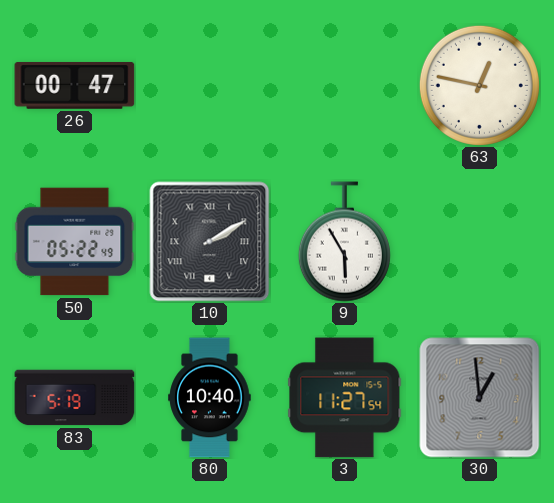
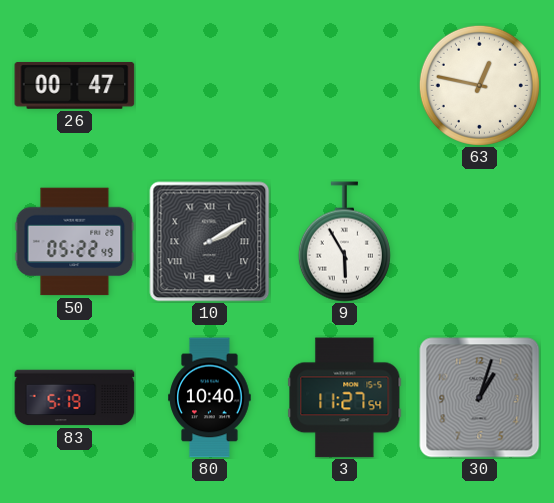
30: 12:59 -> 1:03 (480, 398)
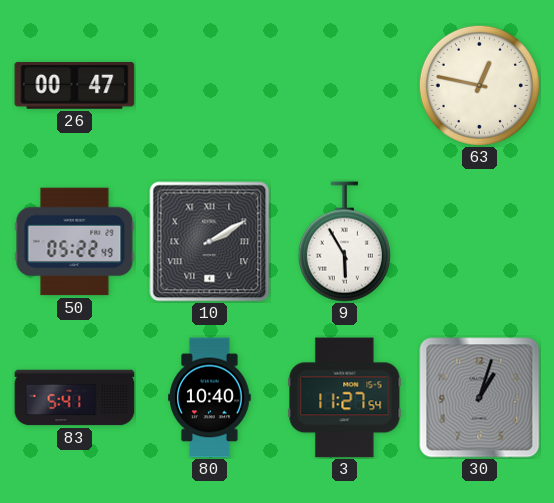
83: 5:19 -> 5:41 (75, 398)
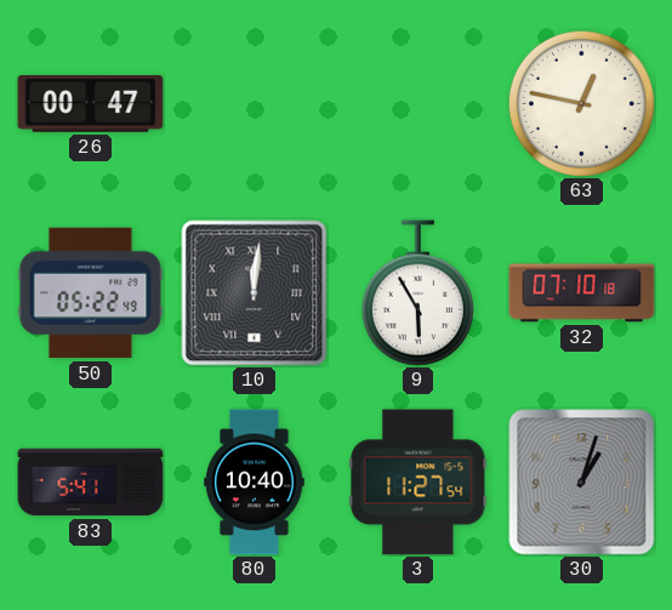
10: 2:10 -> 12:01 (255, 293)
32: none -> 07:10 (582, 293)
